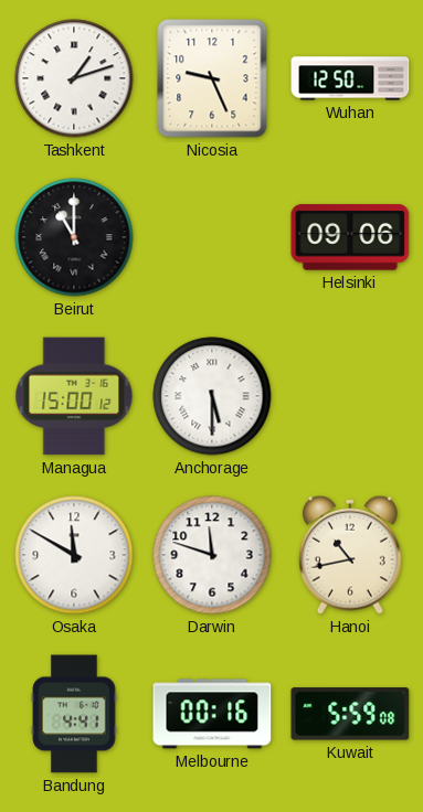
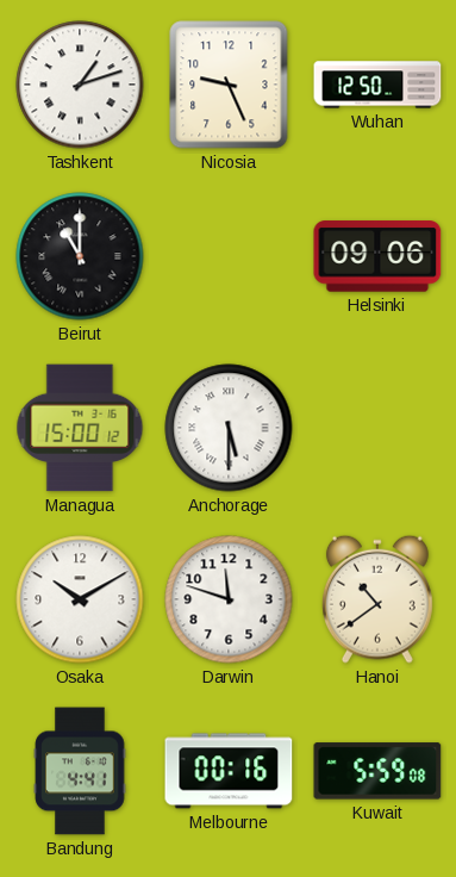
Osaka: 11:50 -> 10:10 (80, 599)
Hanoi: 10:43 -> 10:39 (377, 599)
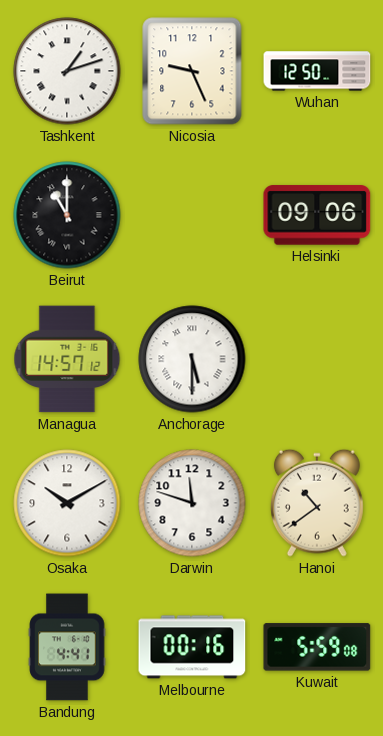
Managua: 15:00 -> 14:57 (67, 359)
